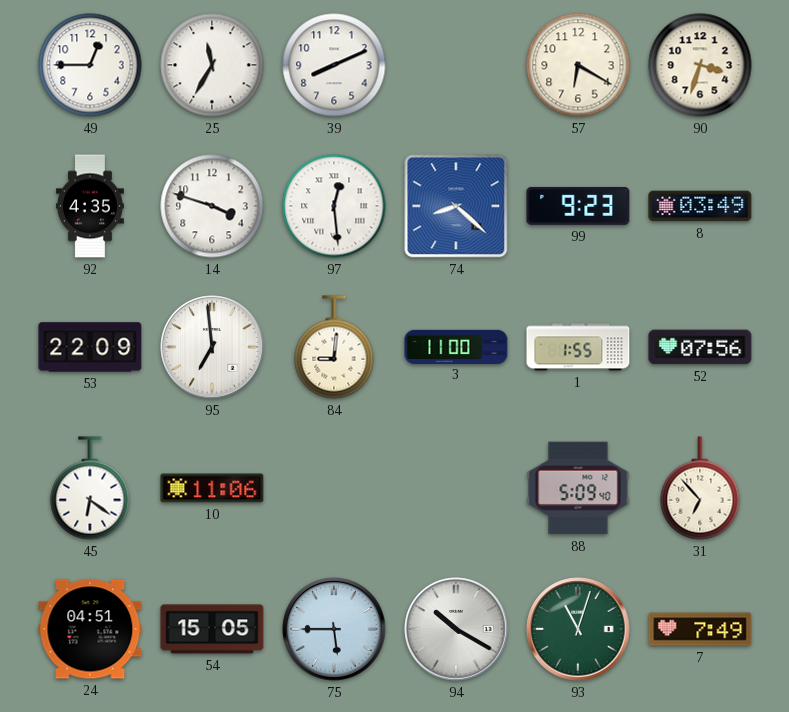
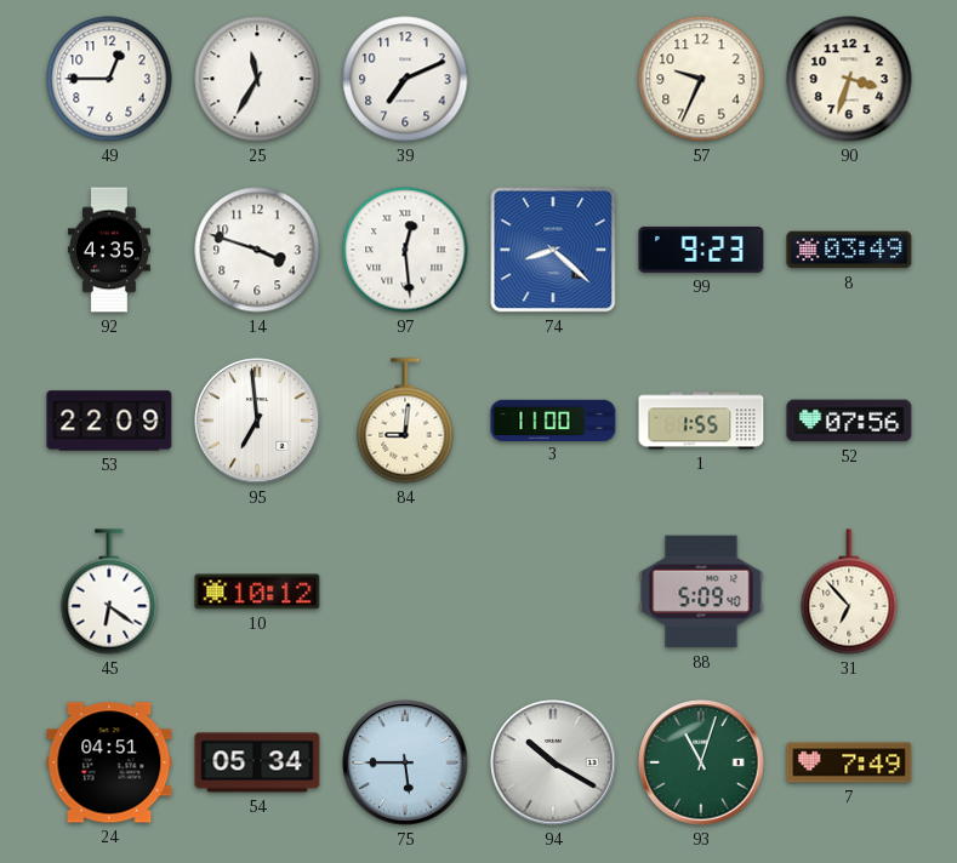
39: 8:11 -> 7:11 (405, 79)
57: 6:20 -> 9:34 (701, 79)
10: 11:06 -> 10:12 (257, 591)
54: 15:05 -> 05:34 (257, 762)
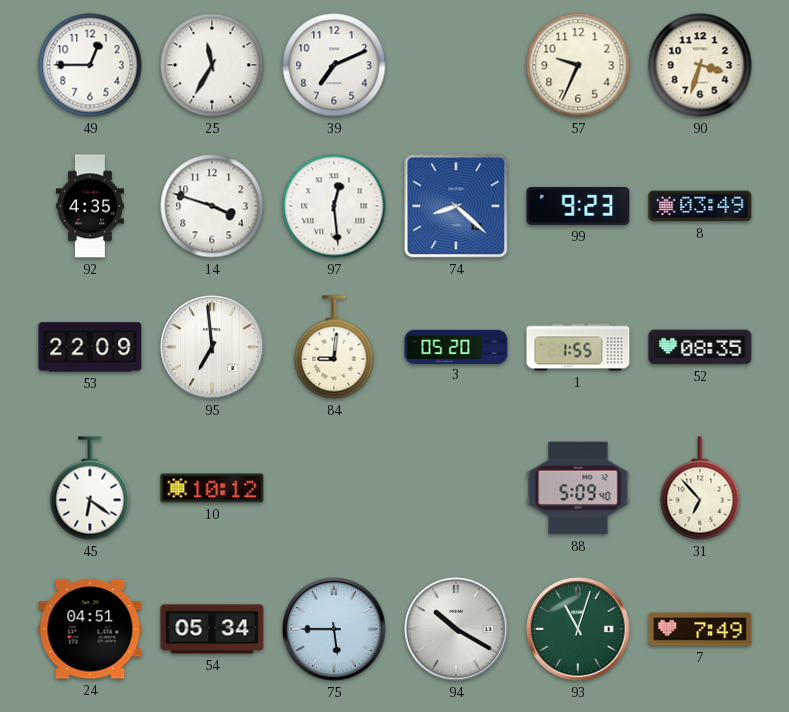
3: 11:00 -> 05:20 (456, 346)
52: 07:56 -> 08:35 (700, 347)
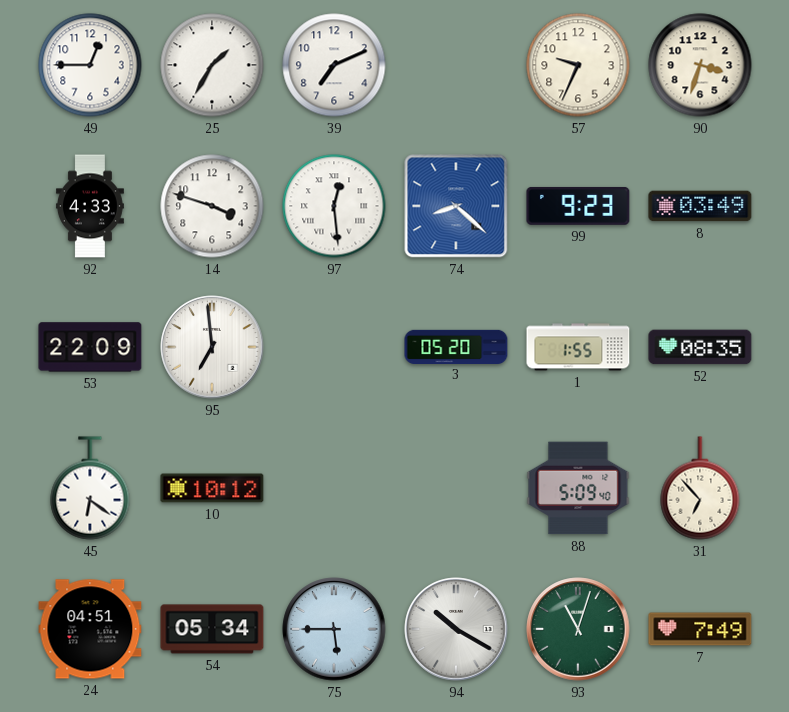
25: 11:35 -> 1:35 (212, 65)
92: 4:35 -> 4:33 (90, 206)
84: 9:01 -> none (334, 347)
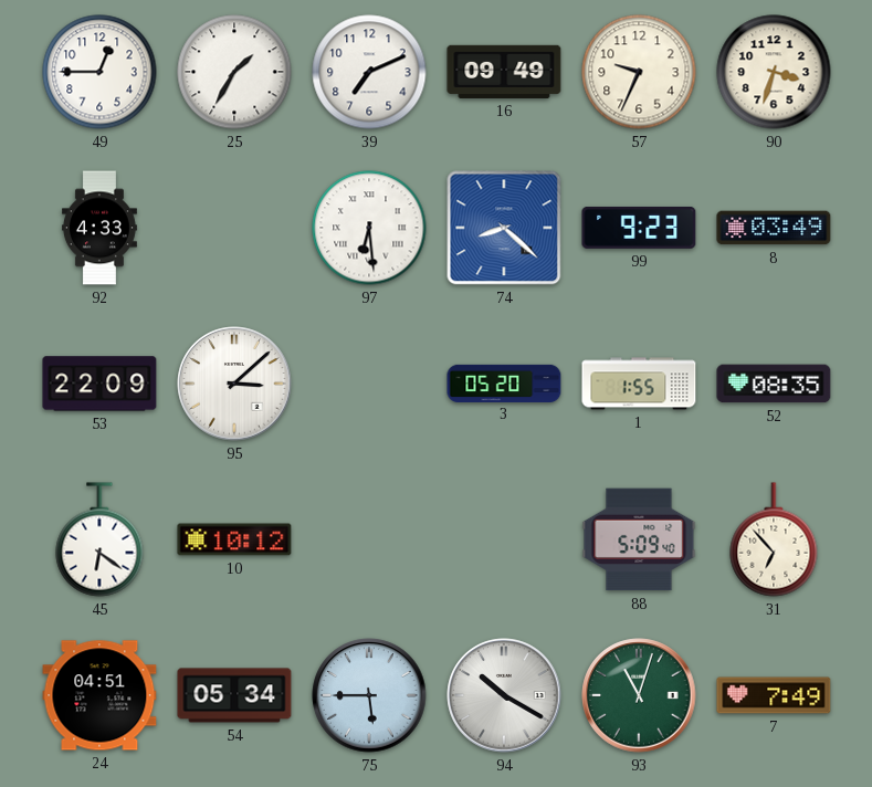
16: none -> 09:49 (504, 72)
14: 3:48 -> none (212, 206)
97: 12:29 -> 6:29 (369, 228)
95: 6:59 -> 3:08 (234, 384)
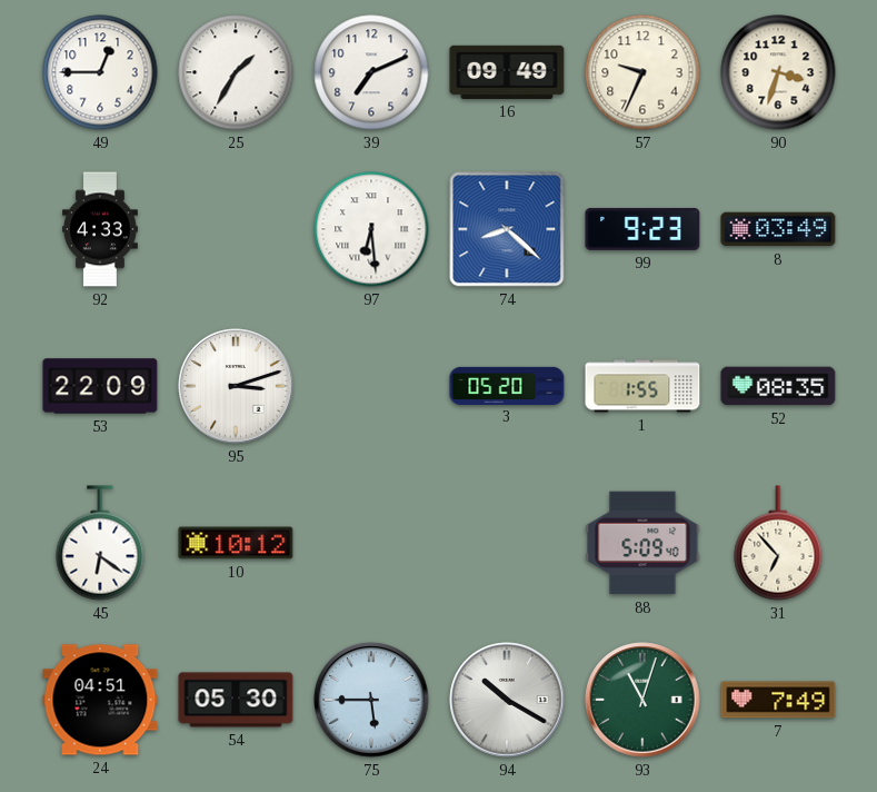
95: 3:08 -> 3:12 (236, 386)
54: 05:34 -> 05:30 (236, 700)
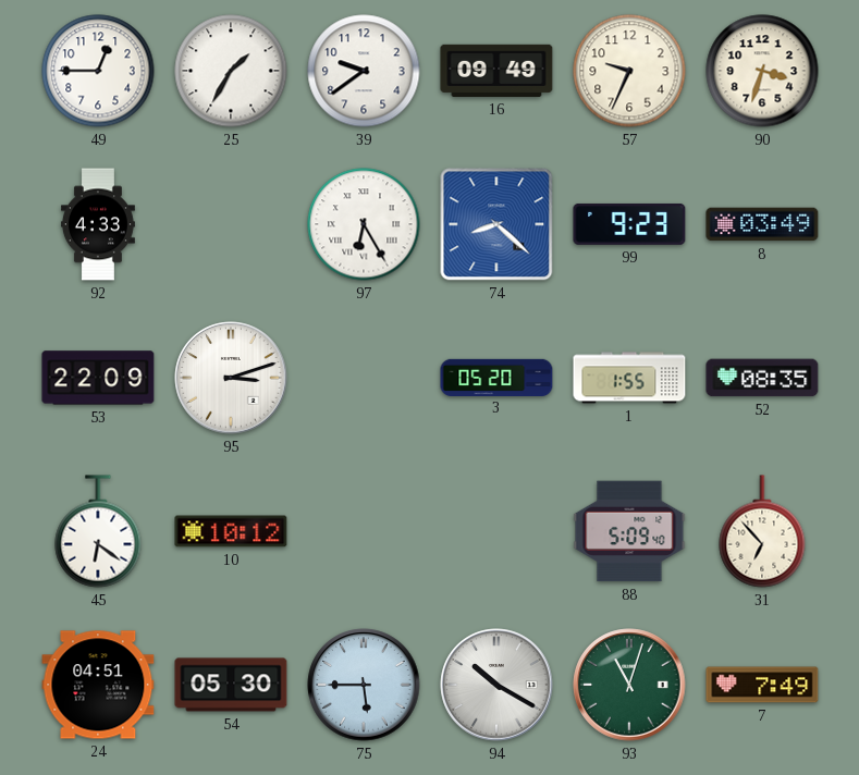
39: 7:11 -> 9:39 (364, 71)
97: 6:29 -> 6:25 (364, 224)
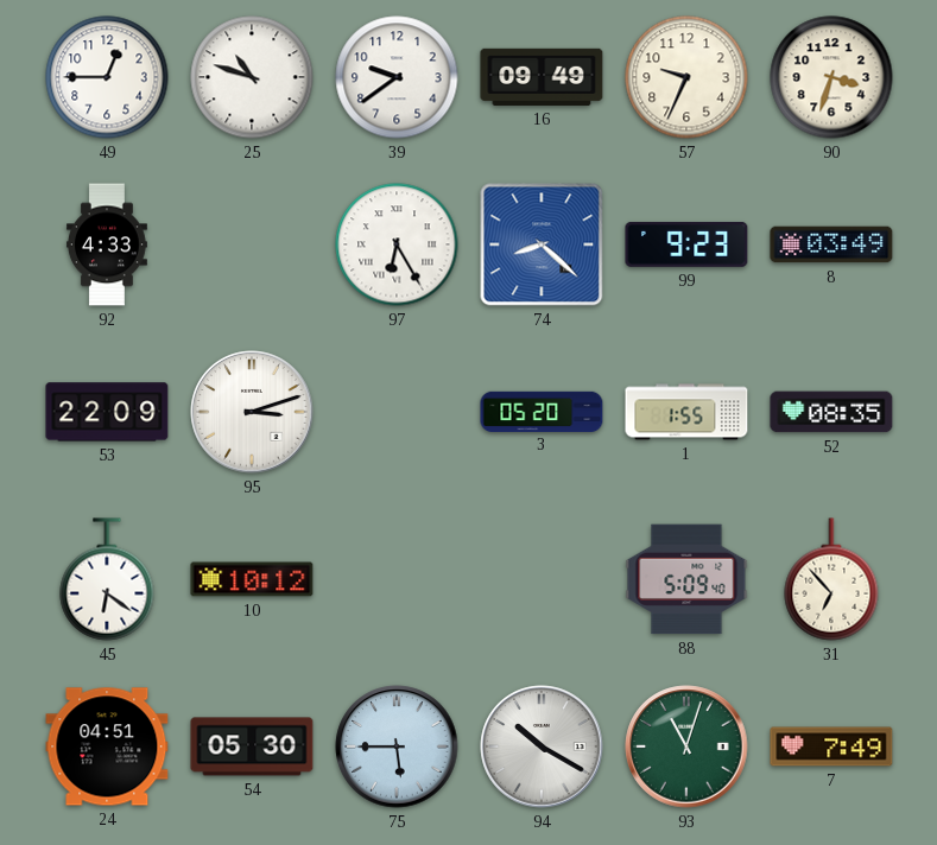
25: 1:35 -> 10:48 (252, 77)
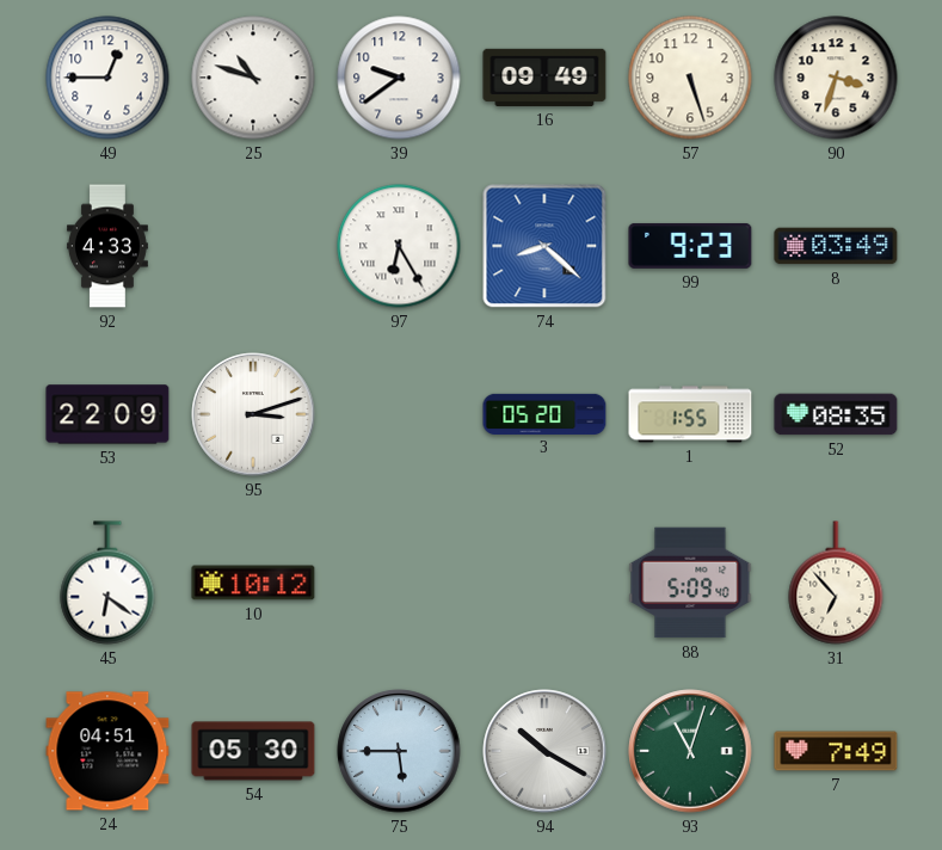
57: 9:34 -> 5:27 (690, 78)
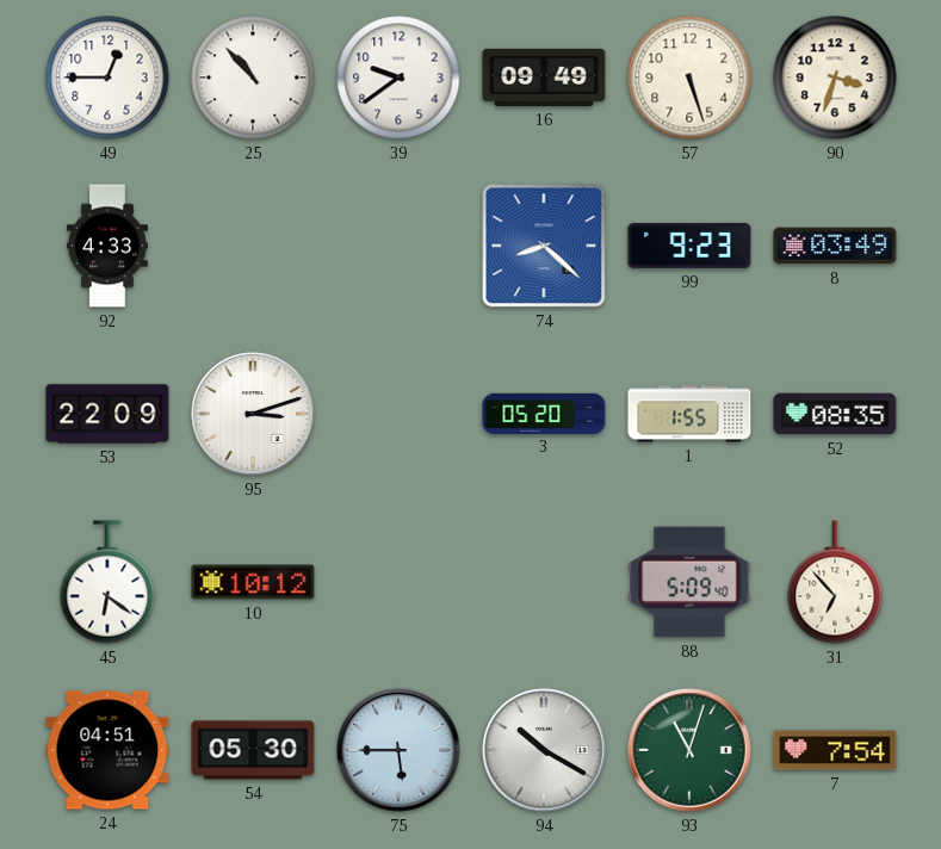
25: 10:48 -> 10:53 (253, 78)
97: 6:25 -> none (399, 246)
7: 7:49 -> 7:54 (835, 750)
